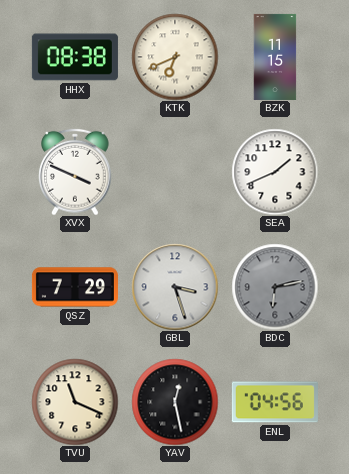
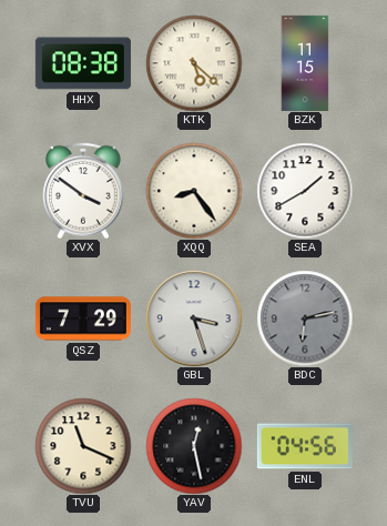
KTK: 6:41 -> 5:22 (194, 63)
XVX: 3:49 -> 3:51 (83, 191)
XQQ: none -> 8:24 (194, 191)
SEA: 1:41 -> 1:40 (305, 191)
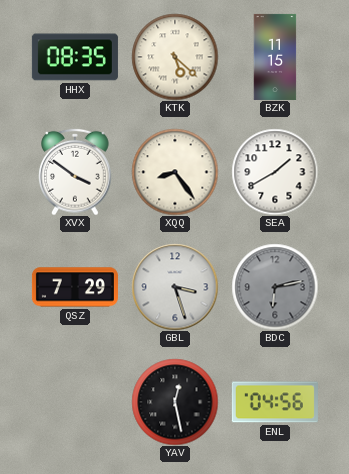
HHX: 08:38 -> 08:35 (75, 57)
TVU: 11:19 -> none (83, 446)
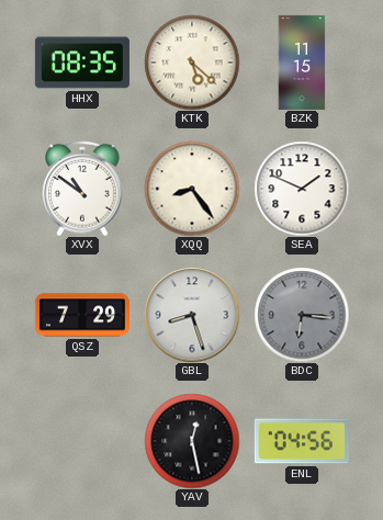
XVX: 3:51 -> 10:51 (82, 189)
SEA: 1:40 -> 1:49 (302, 189)
GBL: 3:27 -> 8:27 (192, 315)
BDC: 6:13 -> 6:16 (302, 315)
